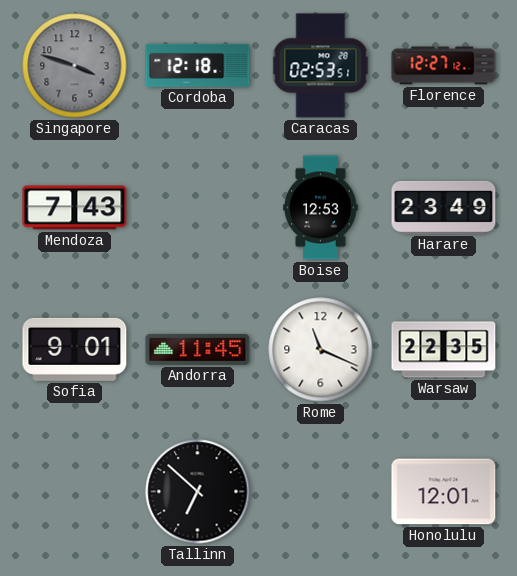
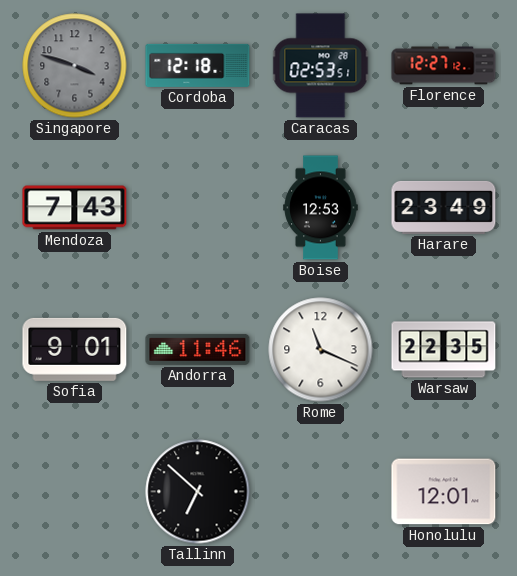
Andorra: 11:45 -> 11:46 (198, 349)
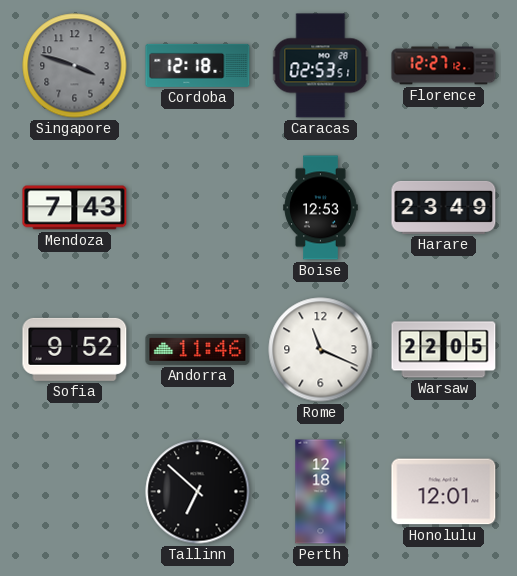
Sofia: 9:01 -> 9:52 (75, 349)
Warsaw: 22:35 -> 22:05 (444, 350)
Perth: none -> 12:18 (321, 492)
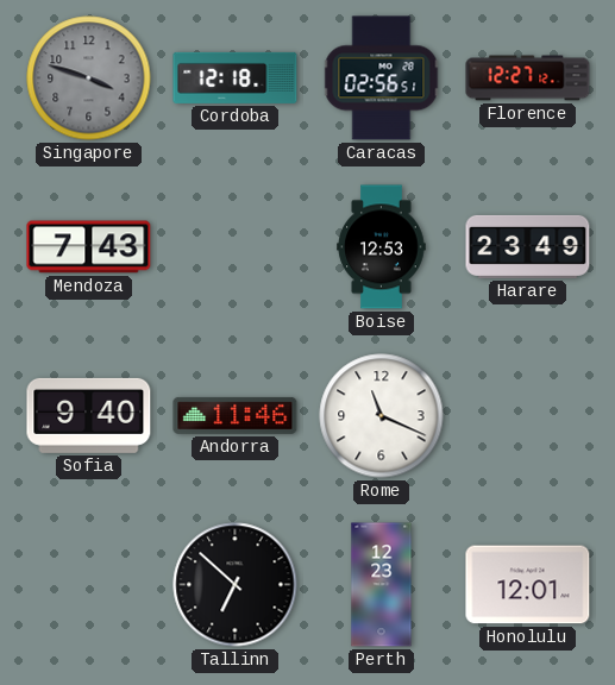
Caracas: 02:53 -> 02:56 (382, 78)
Sofia: 9:52 -> 9:40 (89, 415)
Warsaw: 22:05 -> none (444, 350)
Perth: 12:18 -> 12:23 (382, 585)
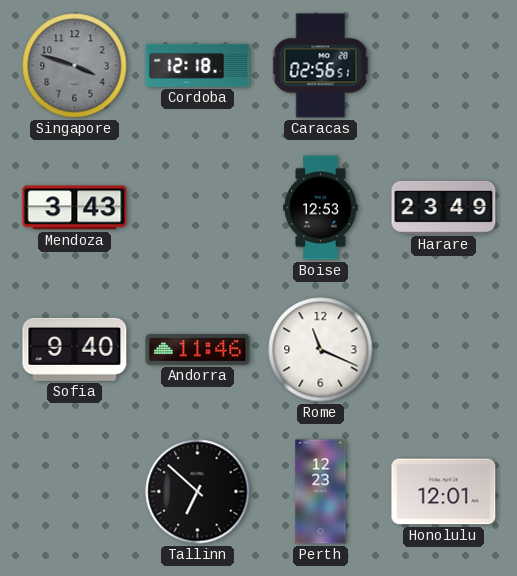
Florence: 12:27 -> none (528, 78)
Mendoza: 7:43 -> 3:43 (75, 208)
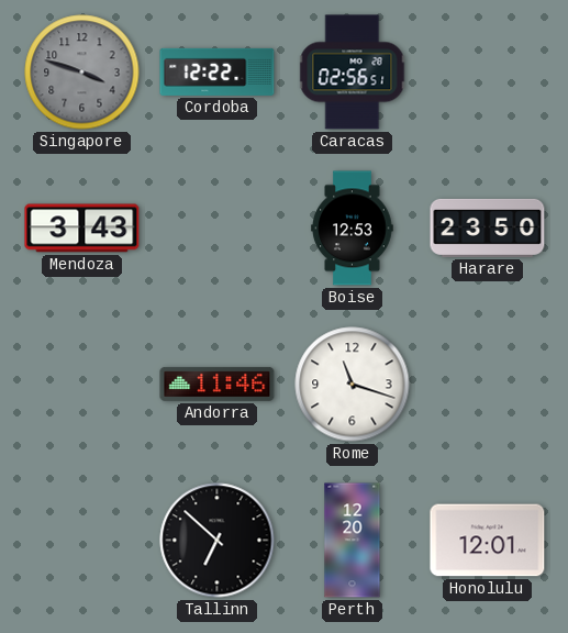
Cordoba: 12:18 -> 12:22 (218, 71)
Harare: 23:49 -> 23:50 (488, 227)
Sofia: 9:40 -> none (75, 349)
Rome: 11:19 -> 11:18 (353, 385)
Perth: 12:23 -> 12:20 (353, 541)
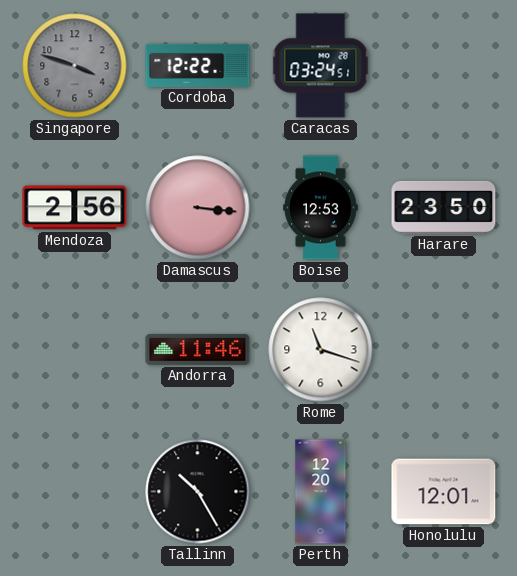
Caracas: 02:56 -> 03:24 (321, 66)
Mendoza: 3:43 -> 2:56 (75, 208)
Damascus: none -> 3:16 (198, 208)
Tallinn: 6:52 -> 10:25 (198, 492)
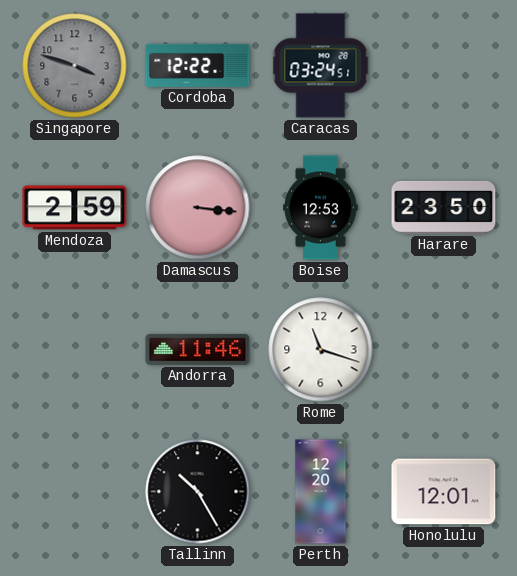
Mendoza: 2:56 -> 2:59 (75, 208)
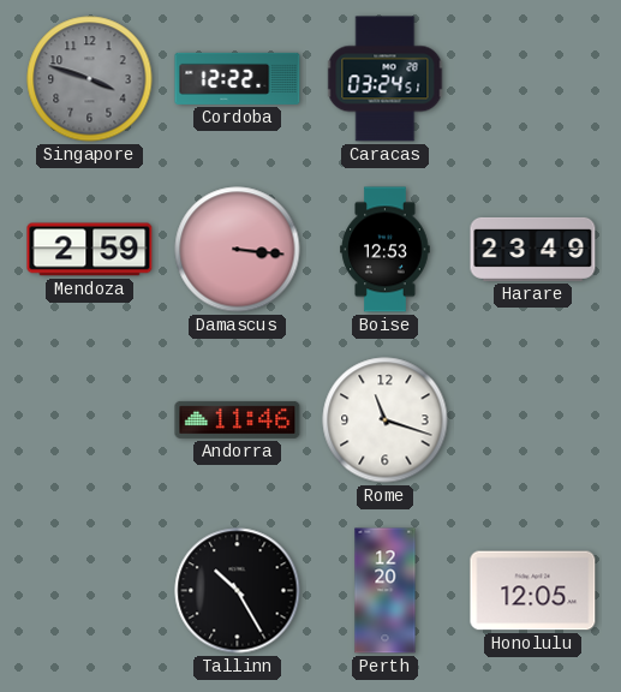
Harare: 23:50 -> 23:49 (533, 249)
Honolulu: 12:01 -> 12:05 (533, 591)
